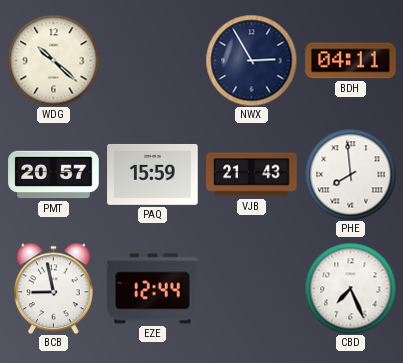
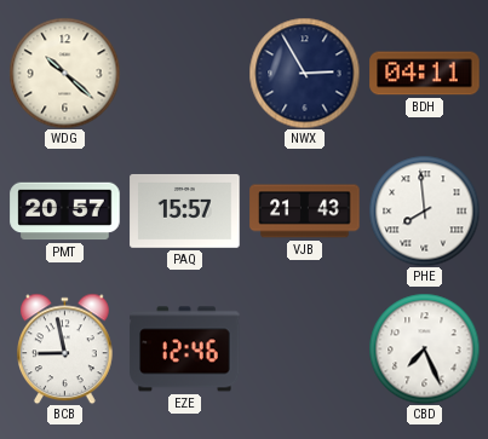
PAQ: 15:59 -> 15:57 (185, 210)
EZE: 12:44 -> 12:46 (185, 350)
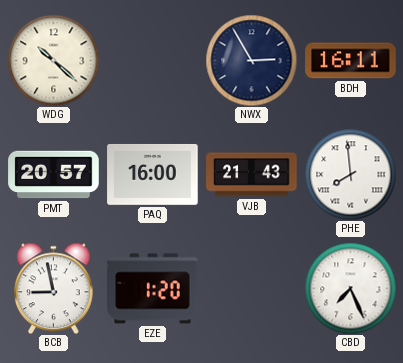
BDH: 04:11 -> 16:11 (351, 61)
PAQ: 15:57 -> 16:00 (153, 174)
EZE: 12:46 -> 1:20 (153, 289)
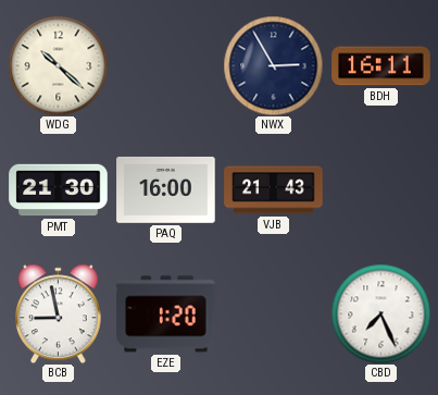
PMT: 20:57 -> 21:30 (59, 190)
PHE: 7:59 -> none (350, 174)
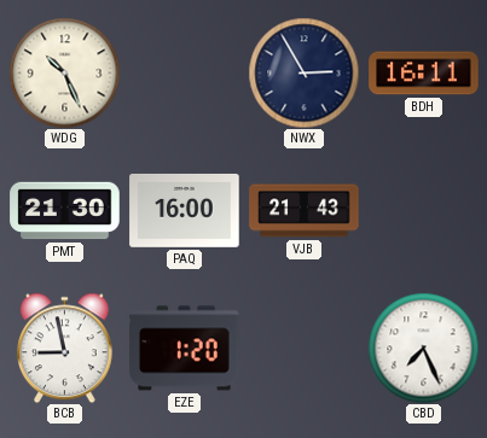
WDG: 10:22 -> 10:26 (64, 72)
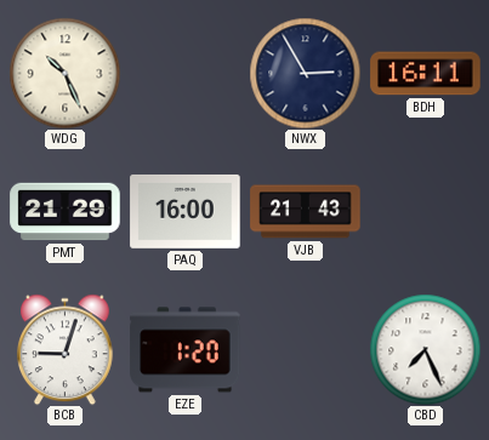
PMT: 21:30 -> 21:29 (66, 212)
BCB: 8:58 -> 9:03 (66, 349)
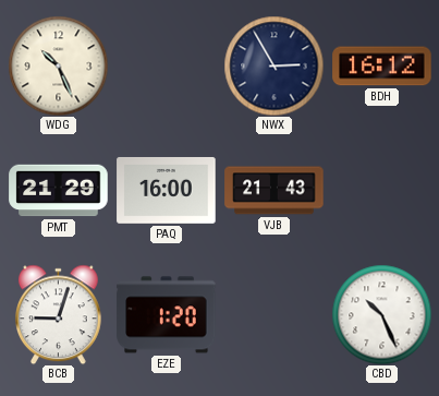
BDH: 16:11 -> 16:12 (382, 67)
CBD: 7:26 -> 10:26 (381, 314)
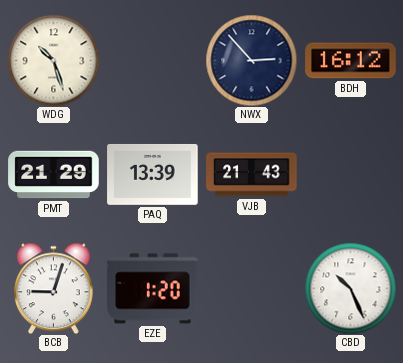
WDG: 10:26 -> 10:27 (53, 60)
NWX: 2:55 -> 2:53 (251, 60)
PAQ: 16:00 -> 13:39 (153, 174)
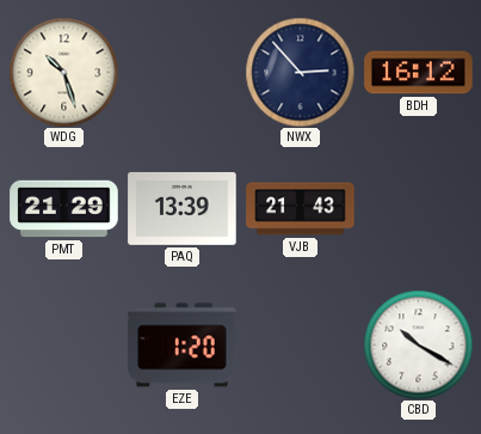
BCB: 9:03 -> none (54, 288)
CBD: 10:26 -> 10:20 (418, 344)
